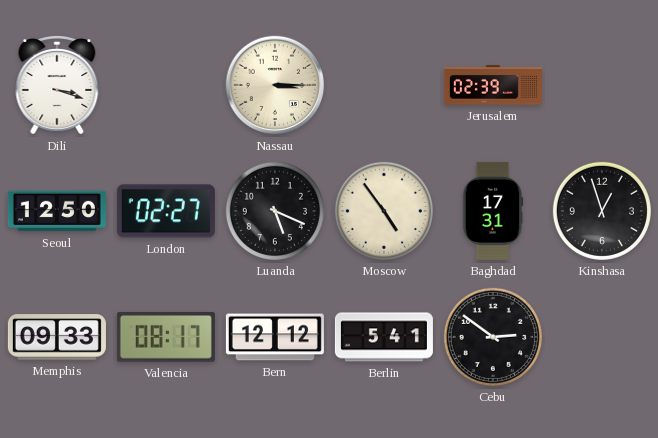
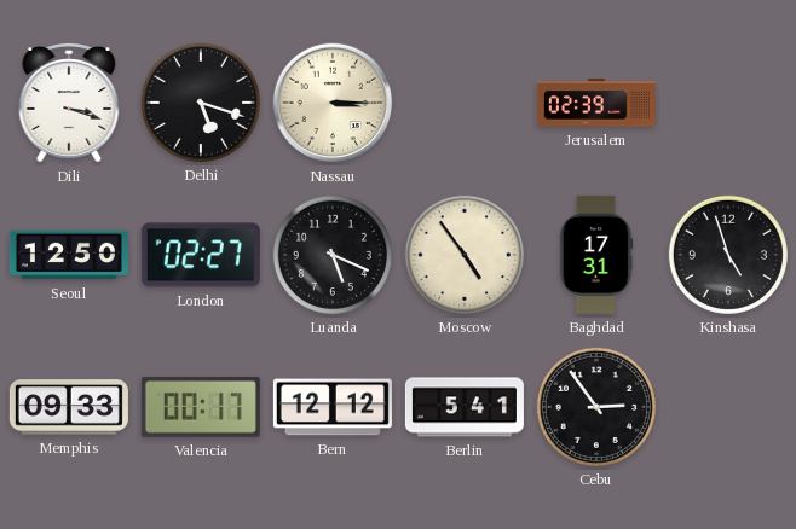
Delhi: none -> 5:18 (201, 103)
Kinshasa: 12:57 -> 4:57 (728, 255)
Valencia: 08:17 -> 00:17 (201, 407)
Cebu: 2:51 -> 2:54 (596, 407)
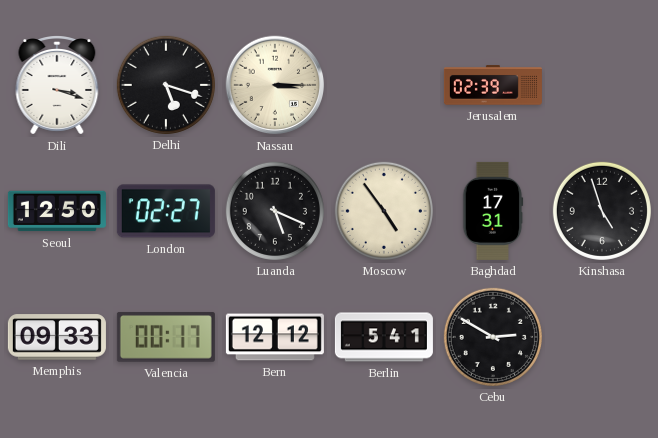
Cebu: 2:54 -> 2:50 (493, 337)
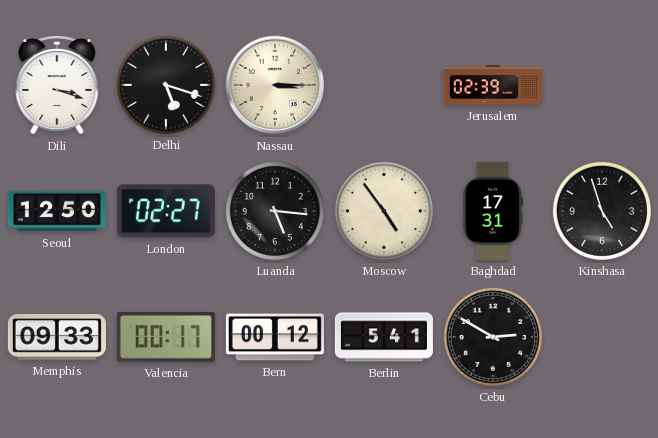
Luanda: 5:19 -> 5:16 (275, 211)
Bern: 12:12 -> 00:12 (275, 337)
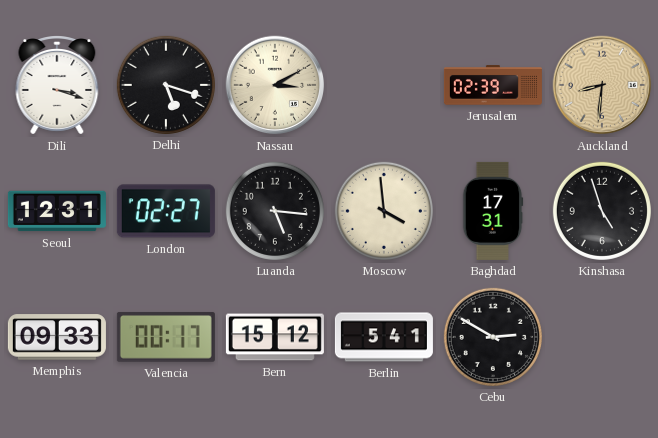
Nassau: 3:15 -> 3:10 (275, 85)
Auckland: none -> 8:31 (602, 85)
Seoul: 12:50 -> 12:31 (57, 211)
Moscow: 4:54 -> 3:59 (384, 211)
Bern: 00:12 -> 15:12 (275, 337)
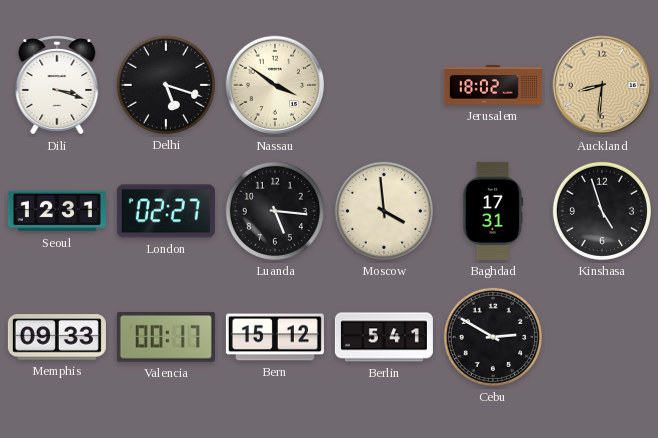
Nassau: 3:10 -> 3:51 (275, 85)
Jerusalem: 02:39 -> 18:02 (493, 85)
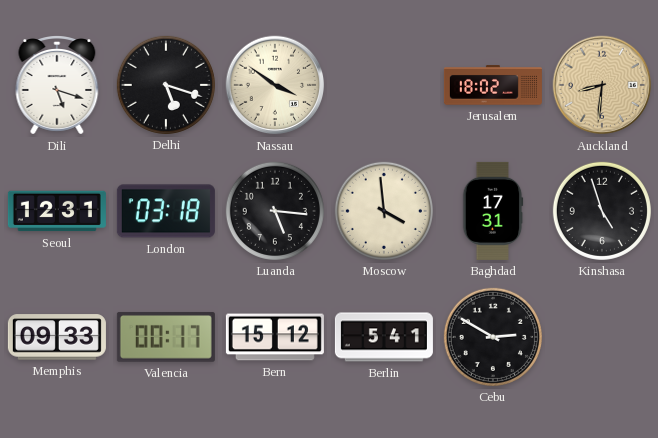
Dili: 3:18 -> 5:18 (57, 86)
London: 02:27 -> 03:18 (166, 211)
